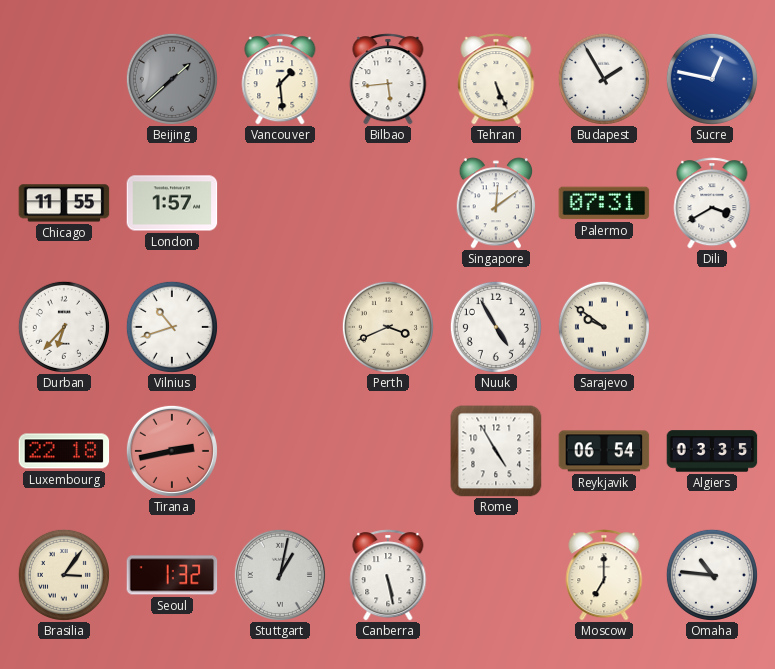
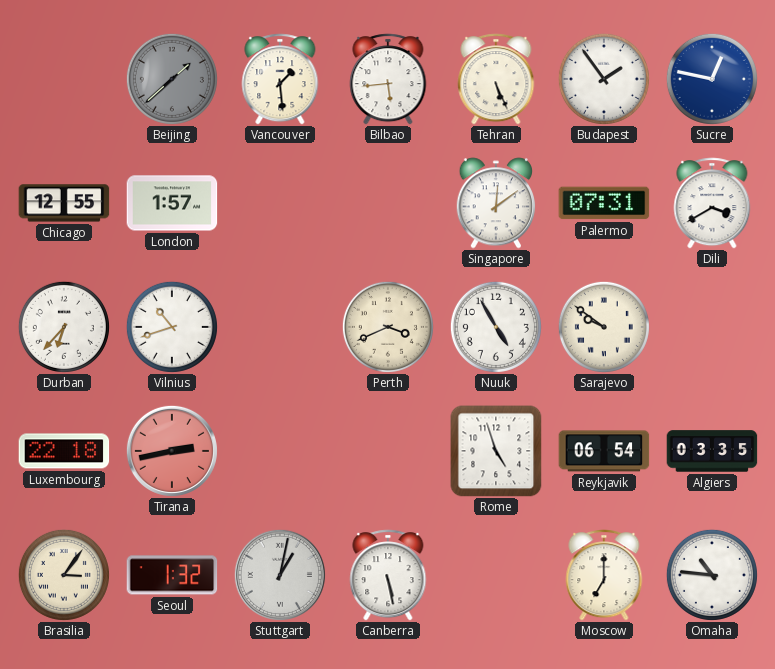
Budapest: 1:55 -> 1:54 (604, 79)
Chicago: 11:55 -> 12:55 (64, 203)
Rome: 4:55 -> 4:57 (496, 451)
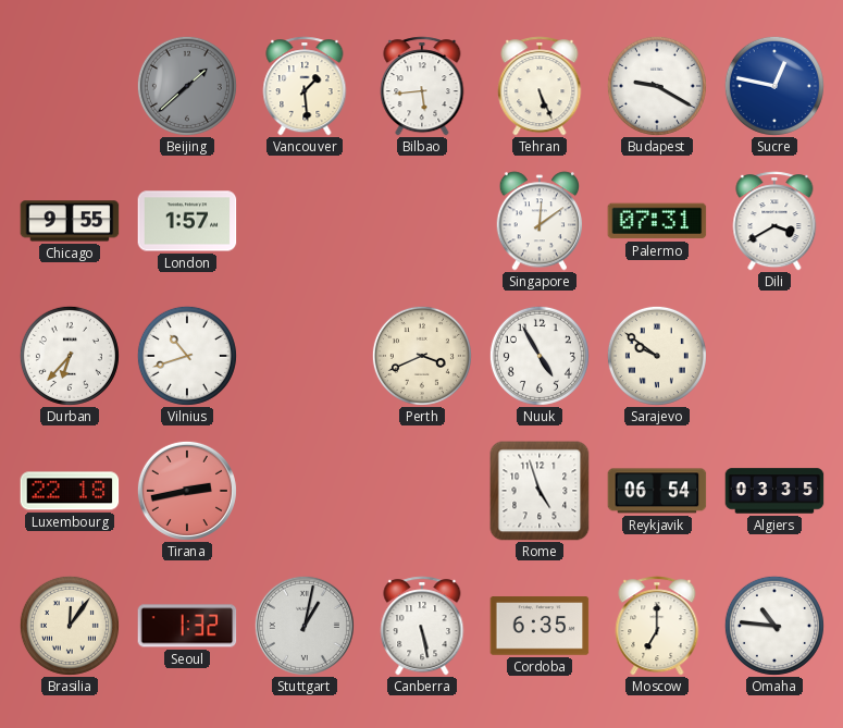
Budapest: 1:54 -> 9:20 (657, 86)
Chicago: 12:55 -> 9:55 (70, 221)
Brasilia: 3:06 -> 12:06 (70, 626)
Cordoba: none -> 6:35 (540, 626)
